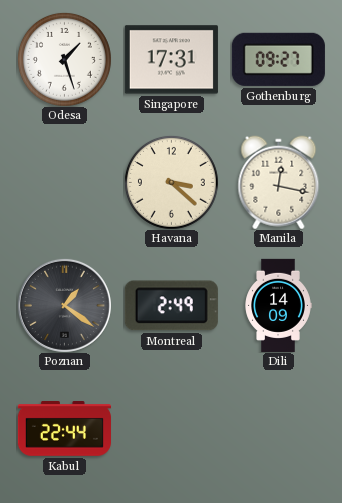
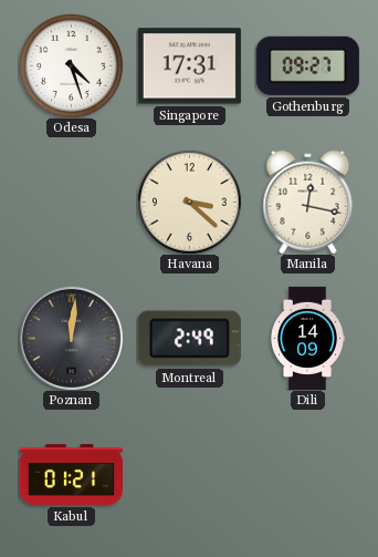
Odesa: 1:27 -> 4:27 (71, 65)
Poznan: 1:21 -> 12:01 (71, 338)
Kabul: 22:44 -> 01:21 (71, 475)
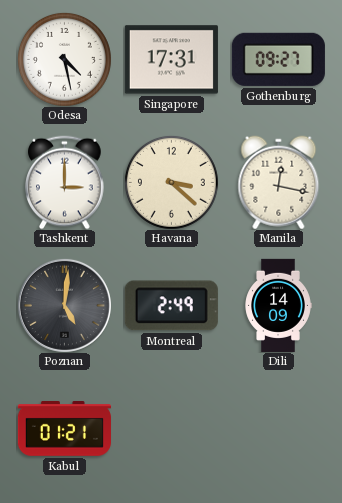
Odesa: 4:27 -> 4:28 (64, 59)
Tashkent: none -> 3:00 (65, 182)
Poznan: 12:01 -> 5:01 (64, 305)
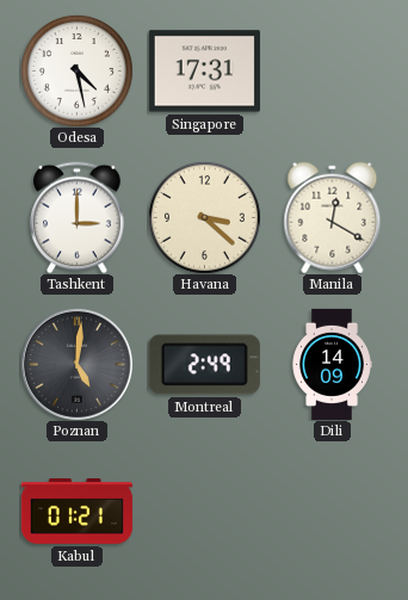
Gothenburg: 09:27 -> none (278, 59)
Manila: 12:17 -> 12:20 (333, 217)
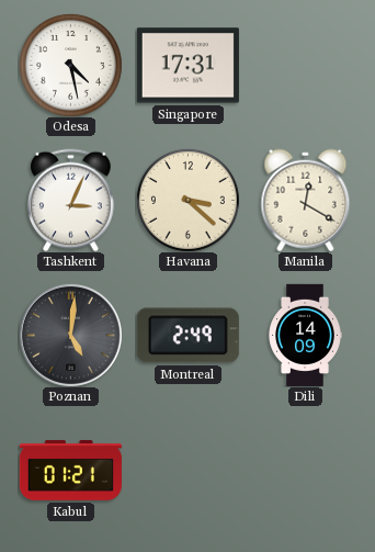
Tashkent: 3:00 -> 3:04 (71, 200)
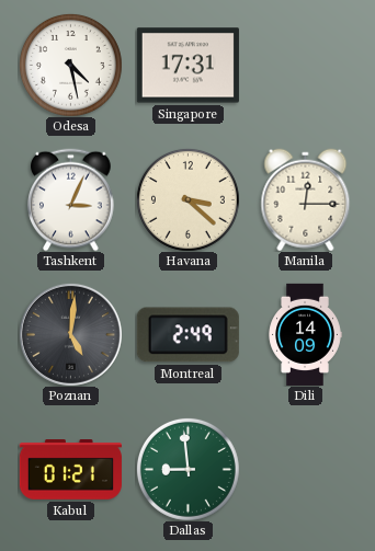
Manila: 12:20 -> 12:15 (306, 199)
Dallas: none -> 8:59 (187, 469)
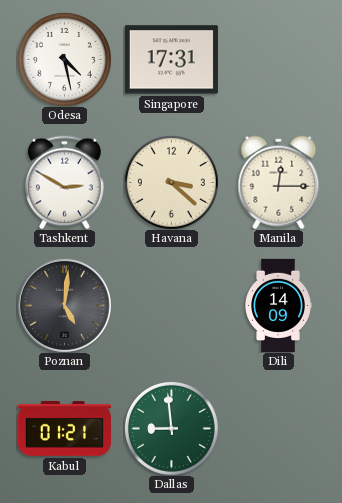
Tashkent: 3:04 -> 2:50 (65, 182)
Montreal: 2:49 -> none (187, 335)
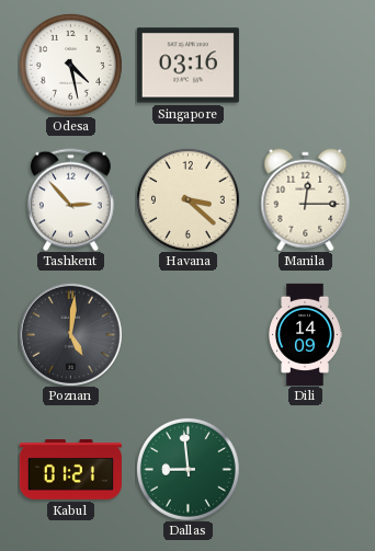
Singapore: 17:31 -> 03:16 (187, 66)
Tashkent: 2:50 -> 2:53 (71, 199)
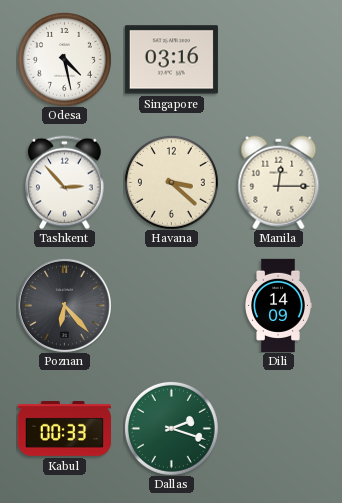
Poznan: 5:01 -> 6:23 (64, 305)
Kabul: 01:21 -> 00:33 (64, 429)
Dallas: 8:59 -> 2:18 (171, 428)
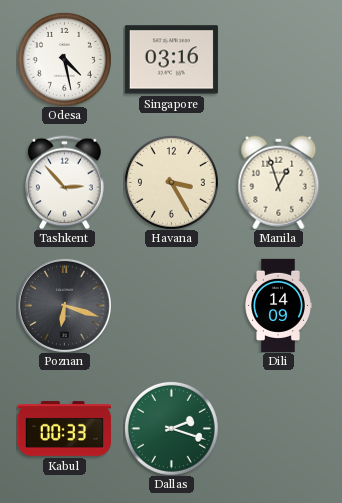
Havana: 3:22 -> 3:25 (171, 182)
Manila: 12:15 -> 12:57 (279, 182)
Poznan: 6:23 -> 6:18 (64, 305)
